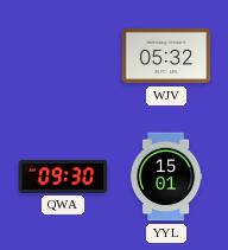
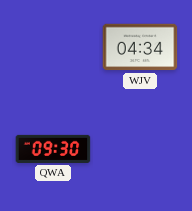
WJV: 05:32 -> 04:34 (140, 47)
YYL: 15:01 -> none (166, 177)
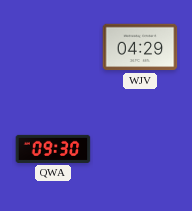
WJV: 04:34 -> 04:29 (140, 47)
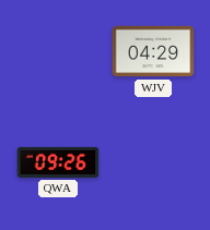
QWA: 09:30 -> 09:26 (58, 162)
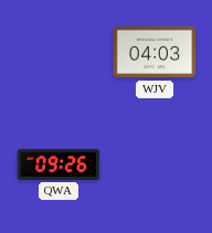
WJV: 04:29 -> 04:03 (155, 52)
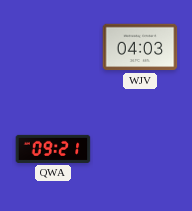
QWA: 09:26 -> 09:21 (53, 149)
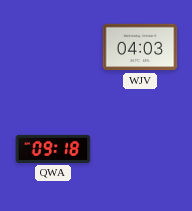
QWA: 09:21 -> 09:18 (53, 149)
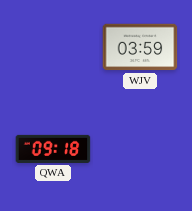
WJV: 04:03 -> 03:59 (140, 47)
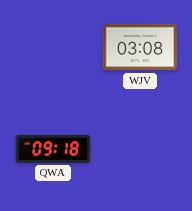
WJV: 03:59 -> 03:08 (140, 47)
